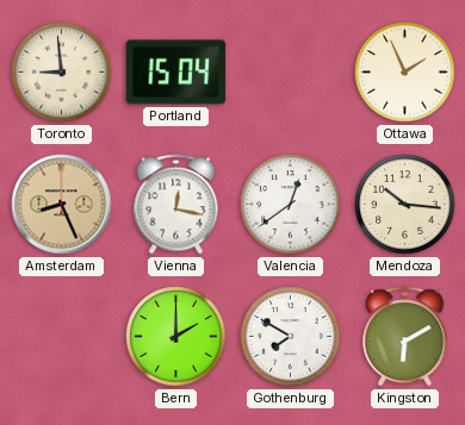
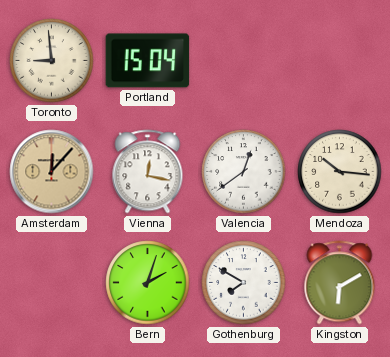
Ottawa: 1:56 -> none (405, 73)
Amsterdam: 8:26 -> 12:07 (52, 172)
Bern: 2:00 -> 2:03 (148, 283)
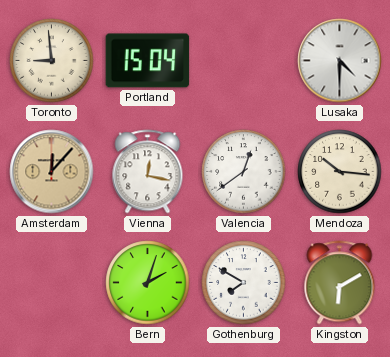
Lusaka: none -> 4:30 (340, 61)
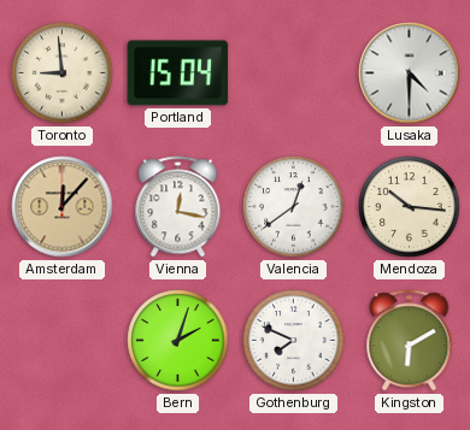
Gothenburg: 7:50 -> 7:49 (294, 341)
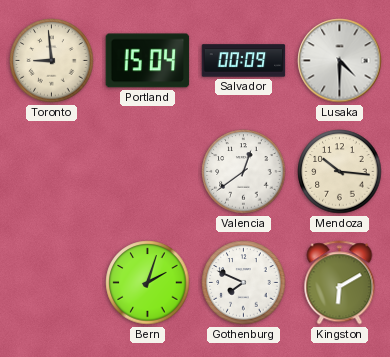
Salvador: none -> 00:09 (244, 61)
Amsterdam: 12:07 -> none (63, 207)
Vienna: 12:17 -> none (178, 207)
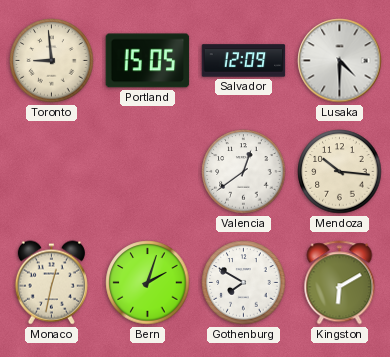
Portland: 15:04 -> 15:05 (148, 61)
Salvador: 00:09 -> 12:09 (244, 61)
Monaco: none -> 12:32 (51, 283)
Gothenburg: 7:49 -> 7:50 (244, 283)
